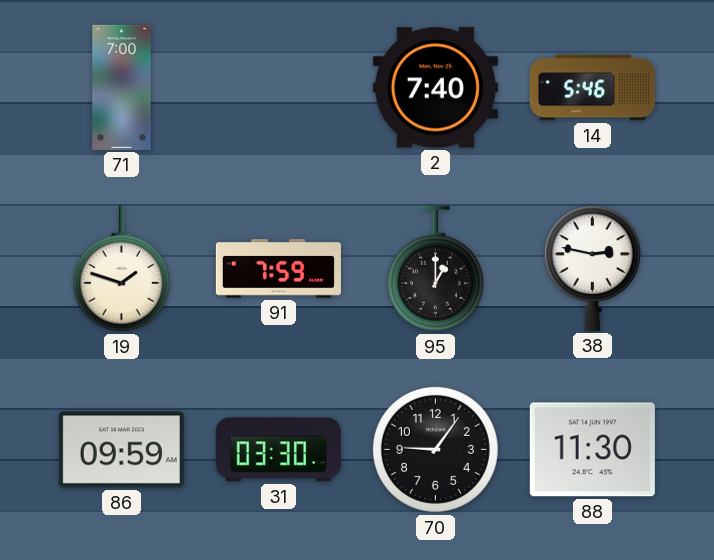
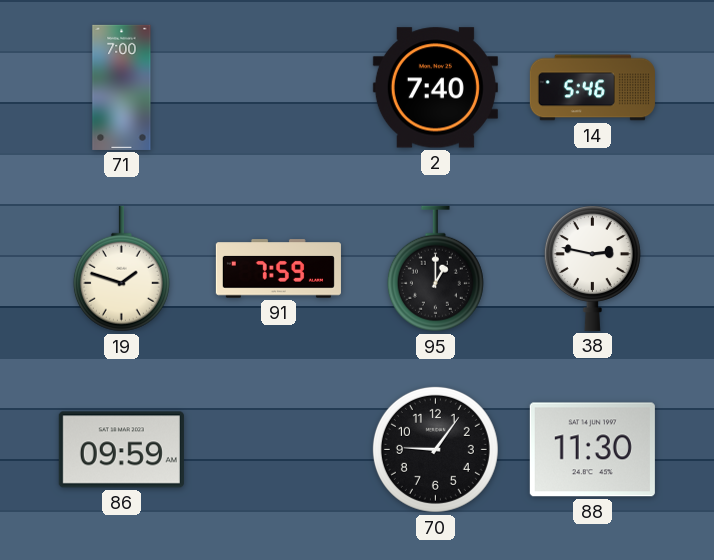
31: 03:30 -> none (278, 450)
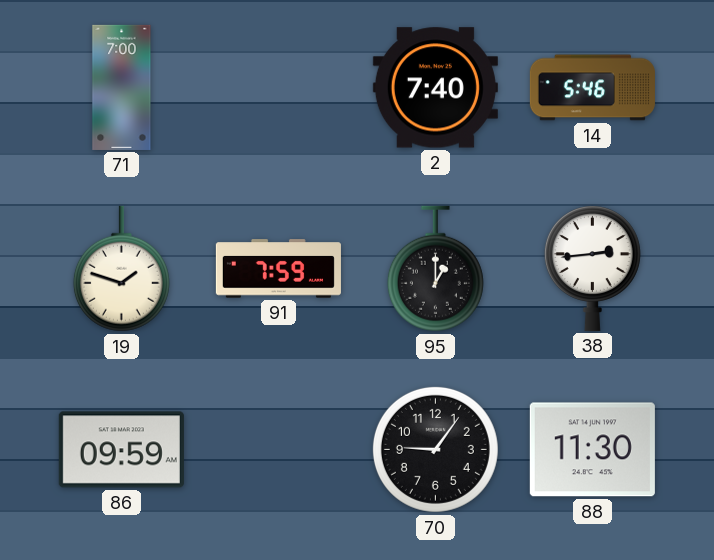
38: 2:47 -> 2:44 (592, 268)
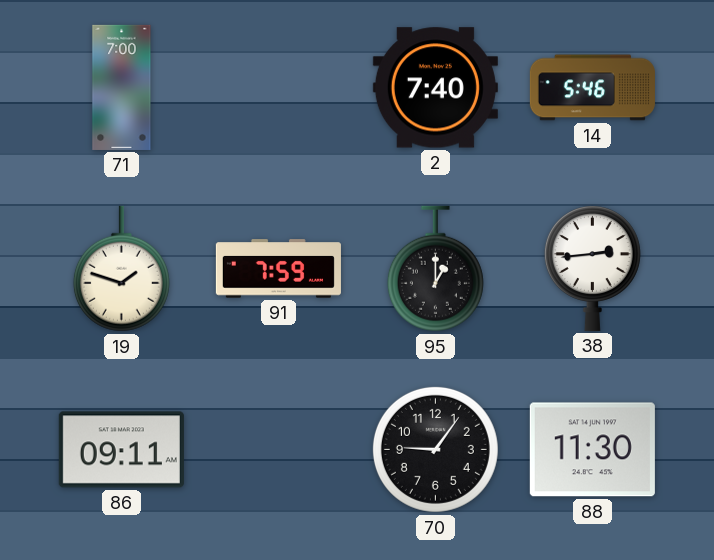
86: 09:59 -> 09:11 (121, 450)
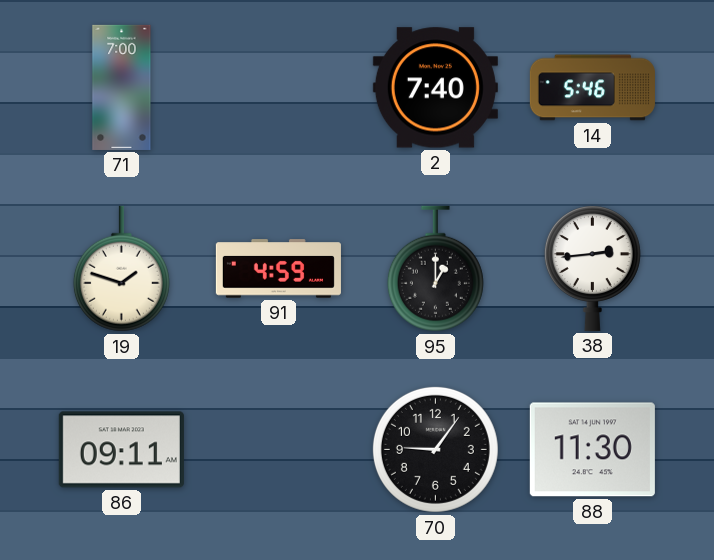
91: 7:59 -> 4:59 (278, 269)
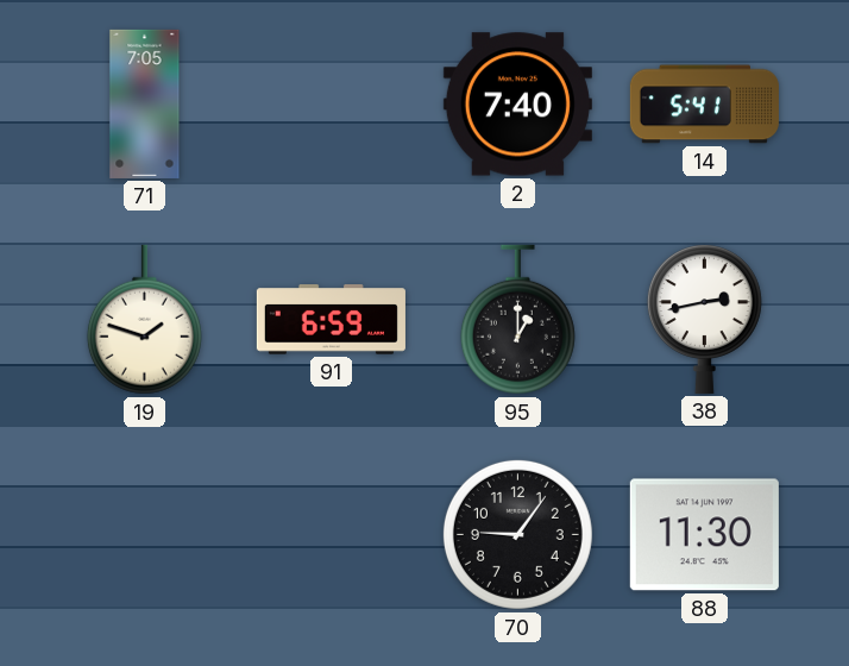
71: 7:00 -> 7:05 (145, 103)
14: 5:46 -> 5:41 (704, 105)
91: 4:59 -> 6:59 (331, 320)
38: 2:44 -> 2:43 (704, 319)
86: 09:11 -> none (121, 450)
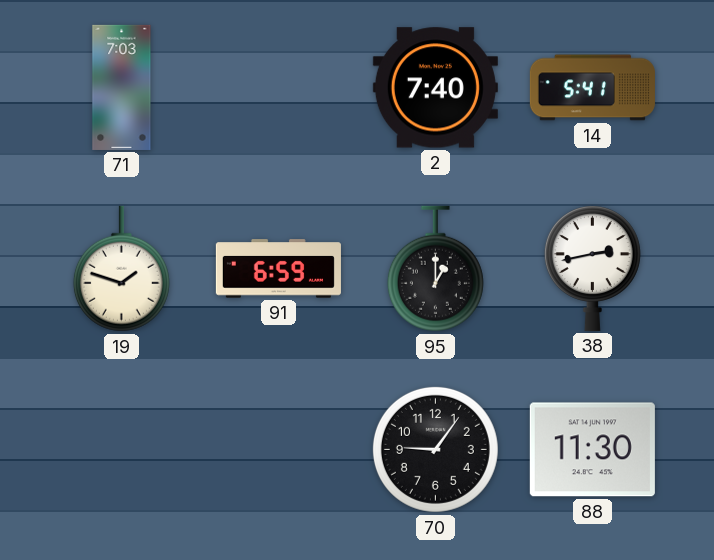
71: 7:05 -> 7:03 (122, 87)
